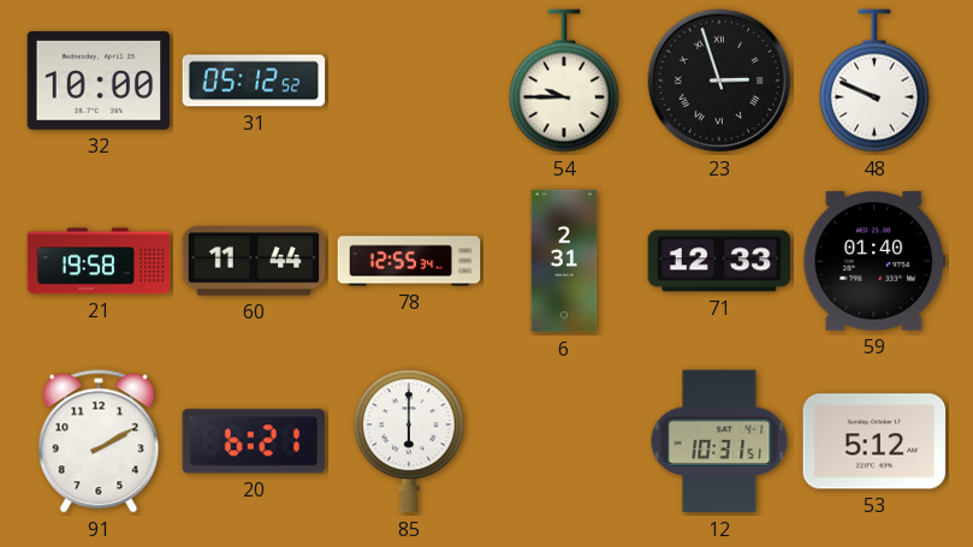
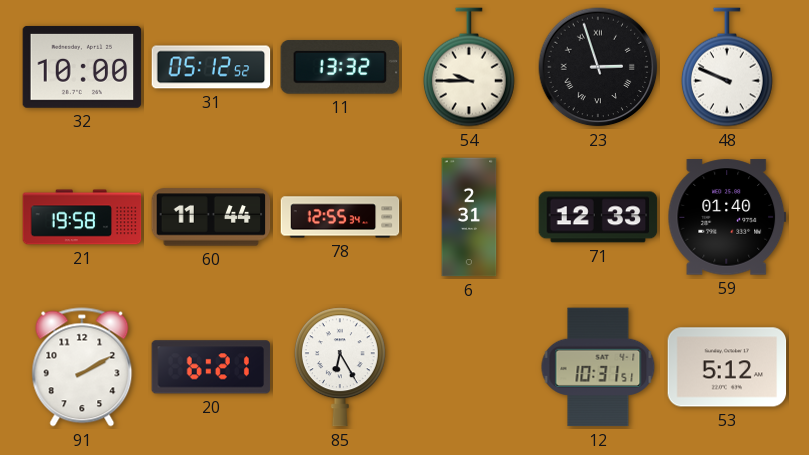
11: none -> 13:32 (340, 67)
85: 6:00 -> 6:25 (340, 367)
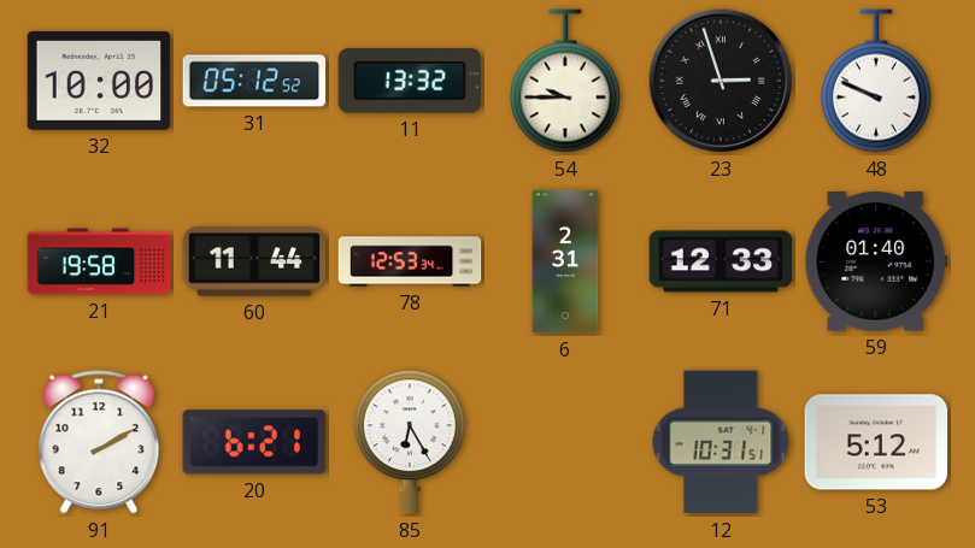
78: 12:55 -> 12:53 (410, 261)
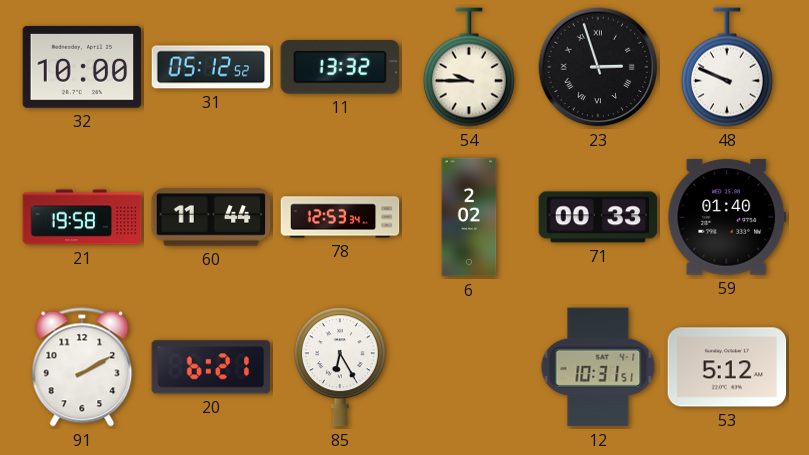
6: 2:31 -> 2:02 (469, 217)
71: 12:33 -> 00:33 (598, 217)
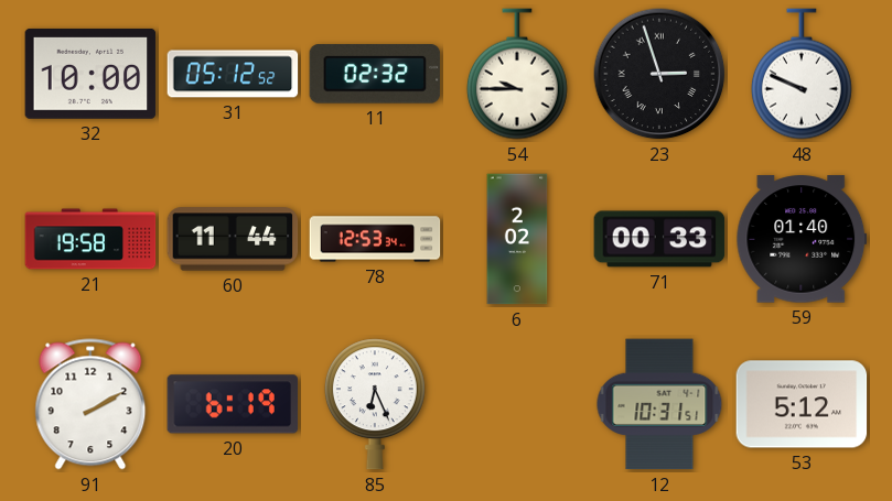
11: 13:32 -> 02:32 (375, 74)
20: 6:21 -> 6:19 (233, 404)
85: 6:25 -> 6:26 (375, 404)
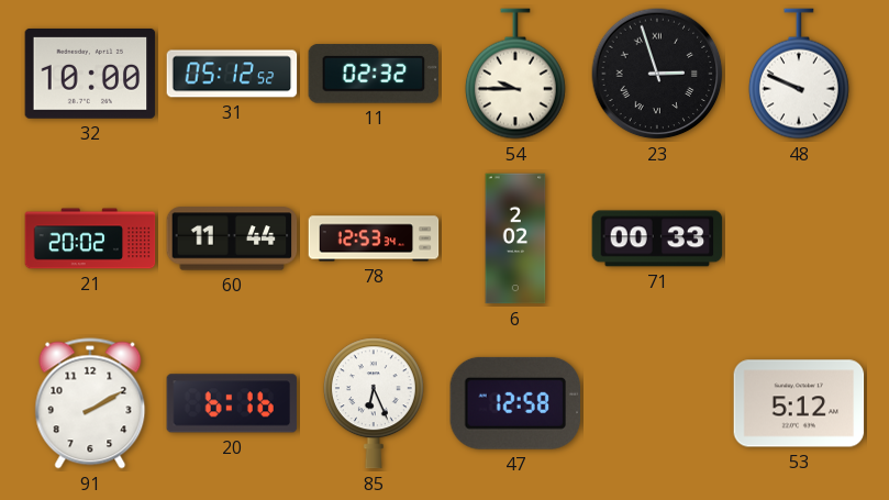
21: 19:58 -> 20:02 (90, 238)
59: 01:40 -> none (802, 239)
20: 6:19 -> 6:16 (232, 403)
47: none -> 12:58 (514, 403)
12: 10:31 -> none (659, 404)
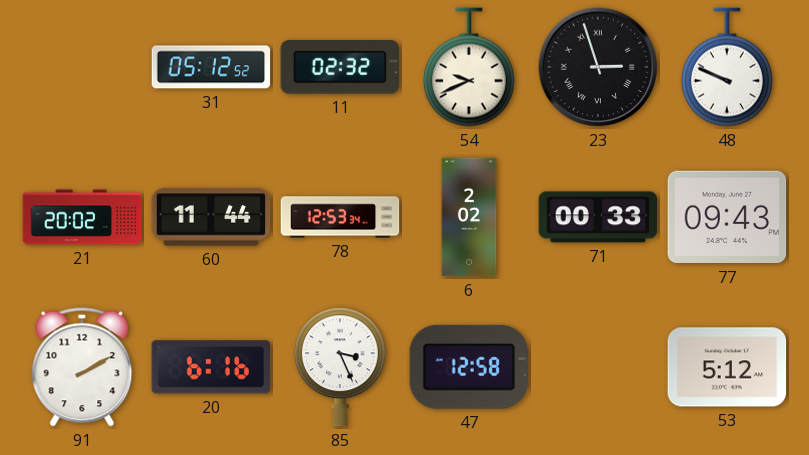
32: 10:00 -> none (90, 74)
54: 9:45 -> 9:41 (469, 67)
77: none -> 09:43 (727, 217)
85: 6:26 -> 3:26 (340, 367)
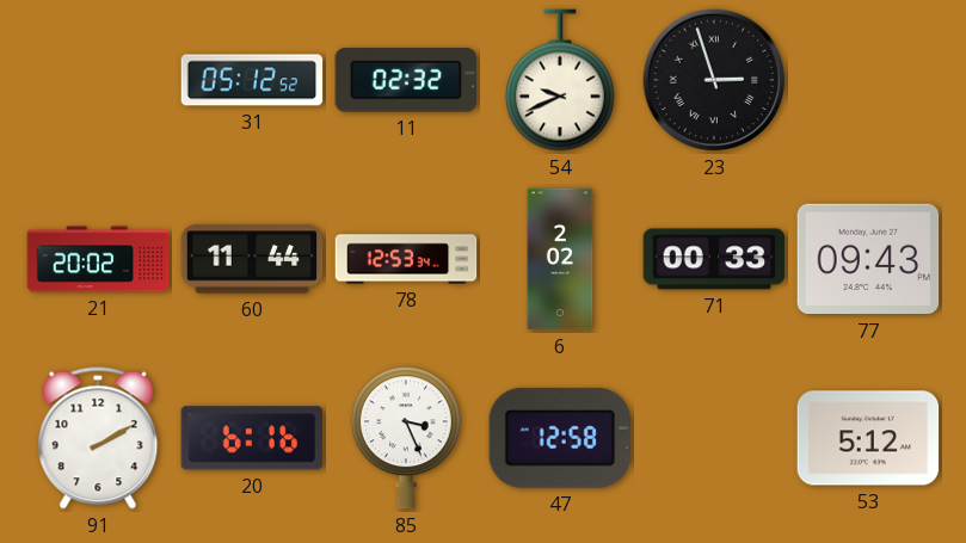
48: 9:49 -> none (727, 67)
